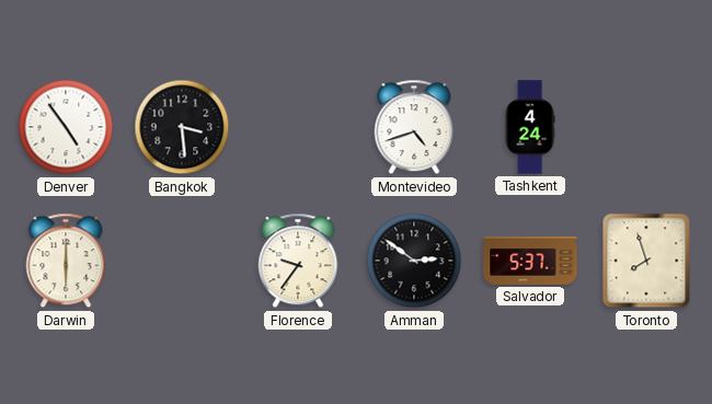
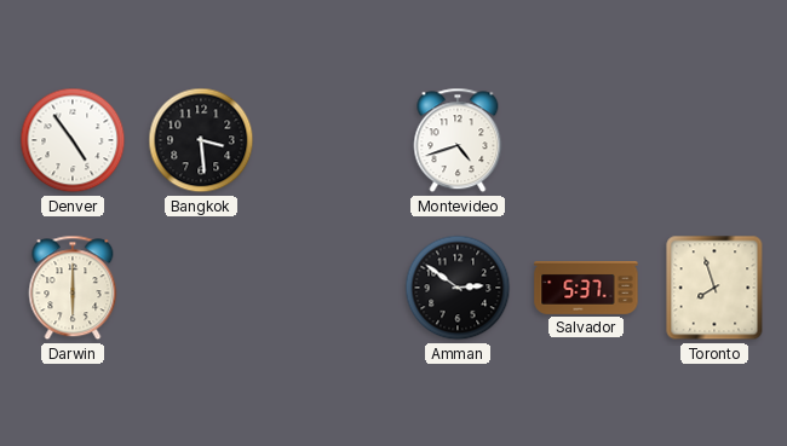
Tashkent: 4:24 -> none (530, 127)
Florence: 9:36 -> none (298, 261)
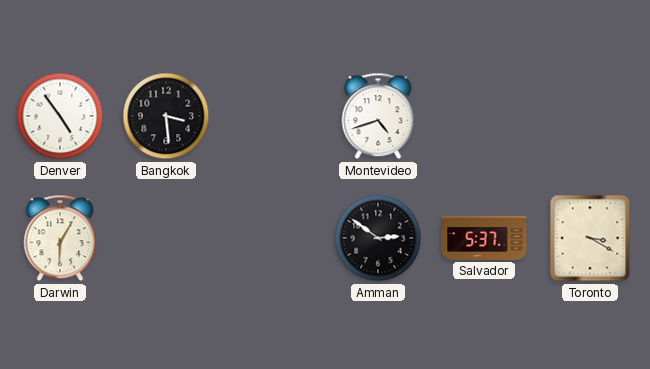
Darwin: 6:00 -> 6:05 (60, 238)
Toronto: 7:57 -> 3:20 (590, 238)
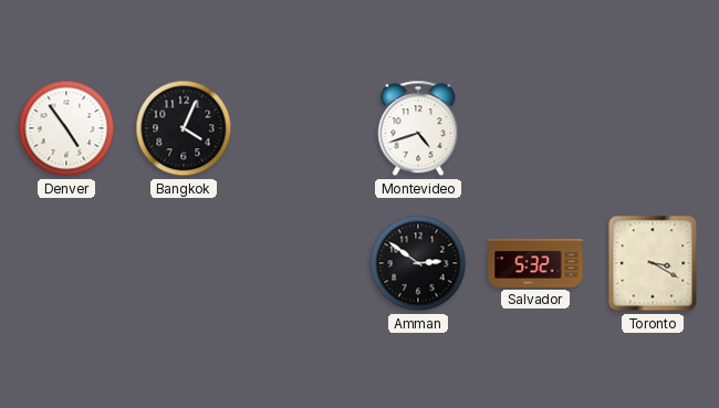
Bangkok: 3:29 -> 4:04 (184, 128)
Darwin: 6:05 -> none (60, 238)
Salvador: 5:37 -> 5:32 (535, 264)
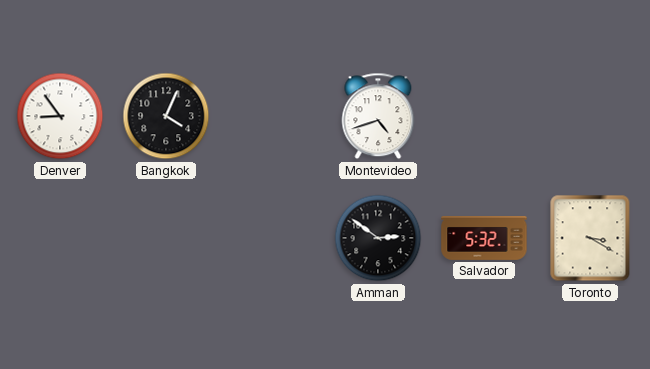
Denver: 4:54 -> 8:54 (60, 116)
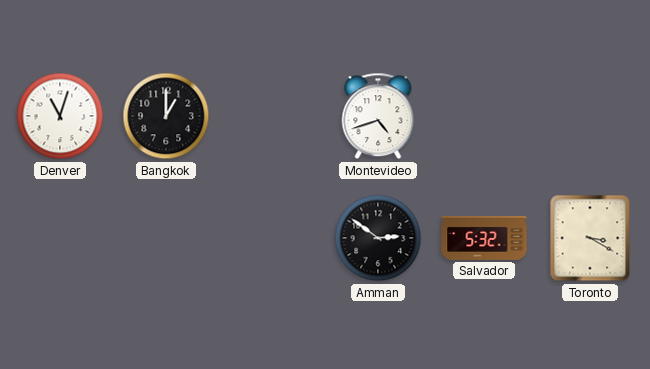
Denver: 8:54 -> 11:03 (60, 116)
Bangkok: 4:04 -> 1:00 (166, 116)
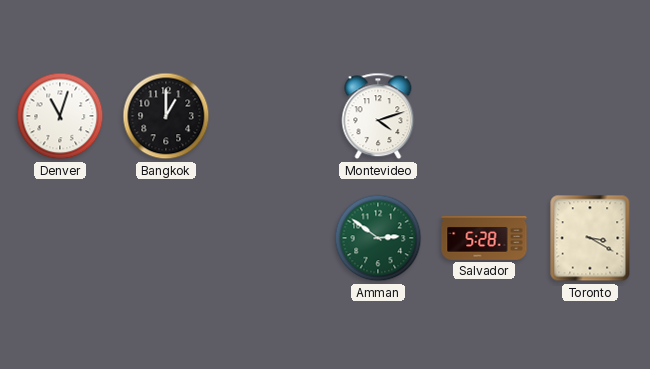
Montevideo: 4:42 -> 4:12 (378, 116)
Amman dial: black -> green (378, 238)
Salvador: 5:32 -> 5:28 (484, 239)
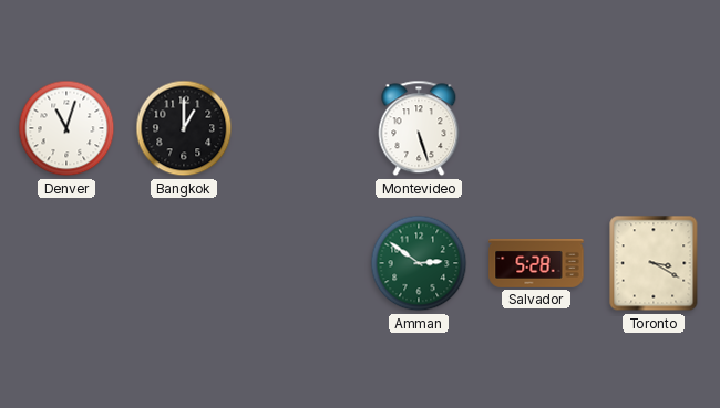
Montevideo: 4:12 -> 5:27 (419, 128)
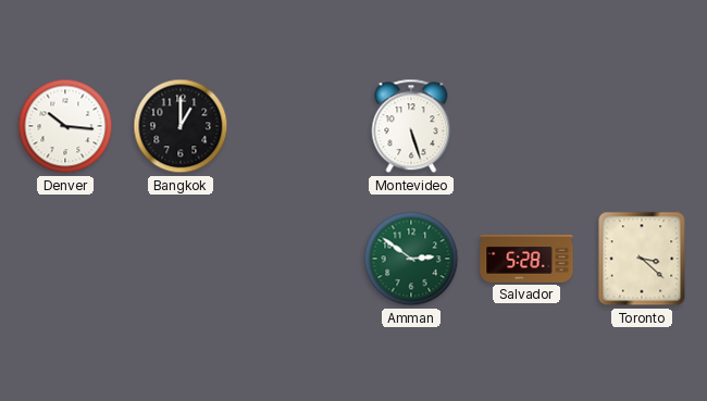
Denver: 11:03 -> 10:16 (65, 126)
Toronto: 3:20 -> 3:22 (642, 259)
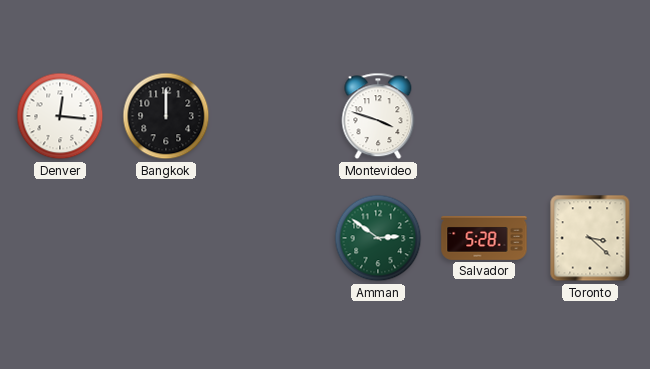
Denver: 10:16 -> 12:16 (60, 116)
Bangkok: 1:00 -> 12:00 (166, 116)
Montevideo: 5:27 -> 3:48 (378, 116)
